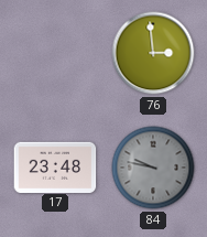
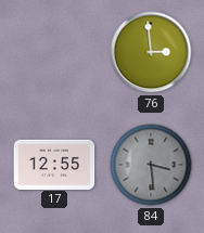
17: 23:48 -> 12:55 (54, 164)
84: 9:47 -> 3:29 (151, 165)
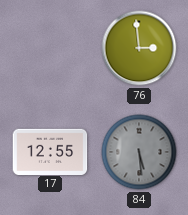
84: 3:29 -> 5:29 (139, 152)
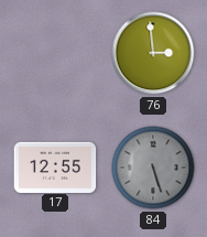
84: 5:29 -> 5:27 (153, 168)
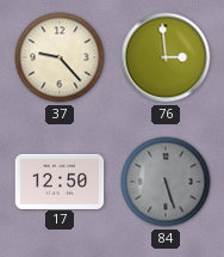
37: none -> 9:23 (60, 57)
17: 12:55 -> 12:50 (60, 180)
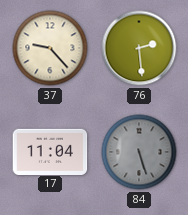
76: 2:59 -> 2:29 (139, 48)
17: 12:50 -> 11:04 (50, 151)
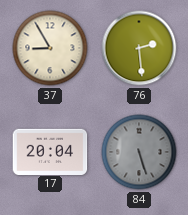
37: 9:23 -> 8:55 (50, 48)
17: 11:04 -> 20:04 (50, 151)
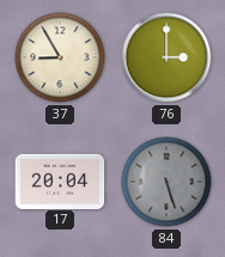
76: 2:29 -> 3:00 (166, 57)
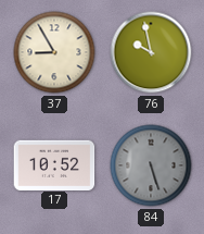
76: 3:00 -> 9:58 (151, 52)
17: 20:04 -> 10:52 (54, 164)
